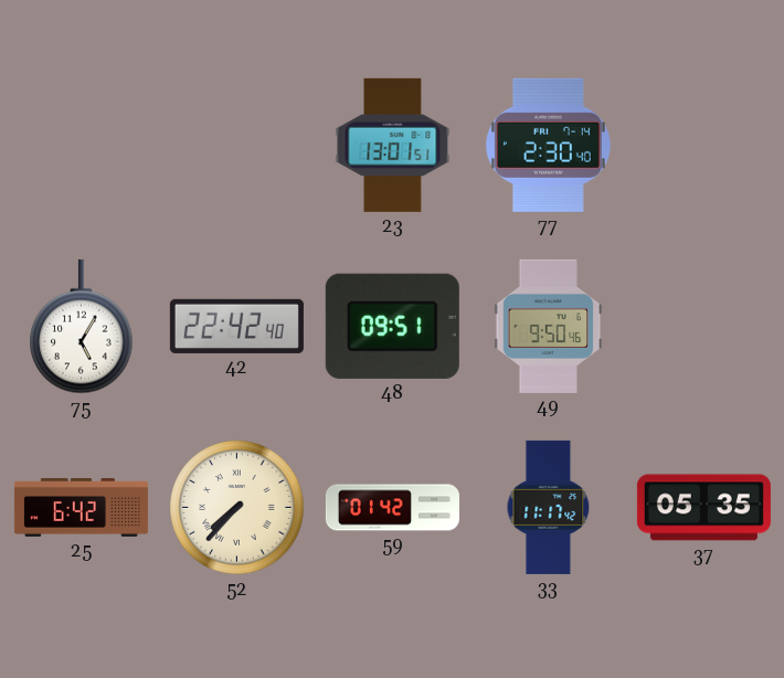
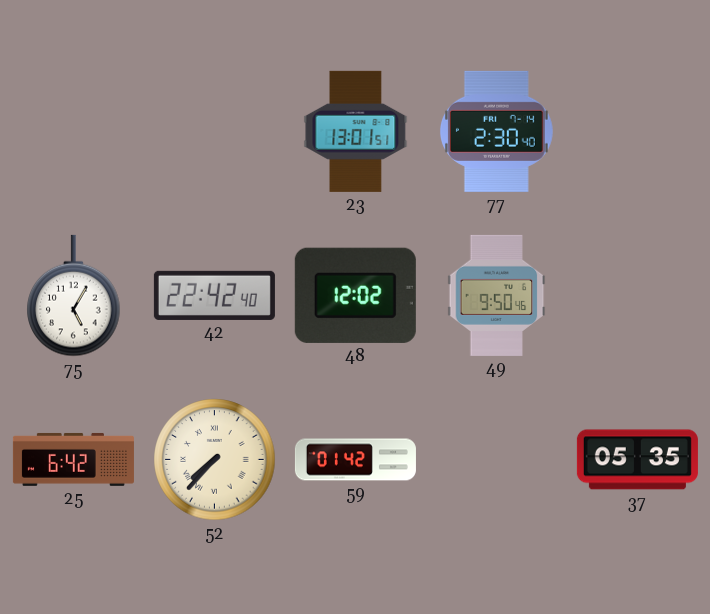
48: 09:51 -> 12:02 (355, 295)
33: 11:17 -> none (549, 507)
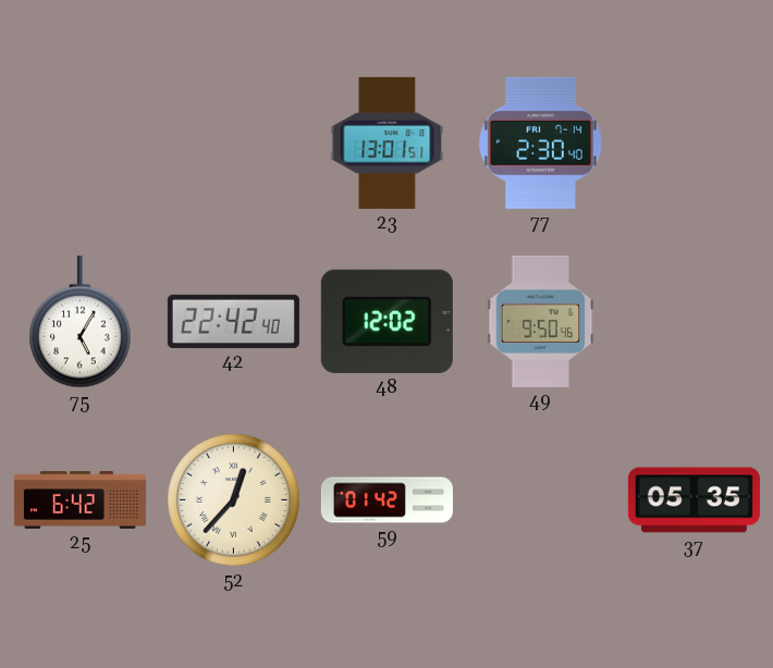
52: 7:37 -> 12:37 (234, 500)
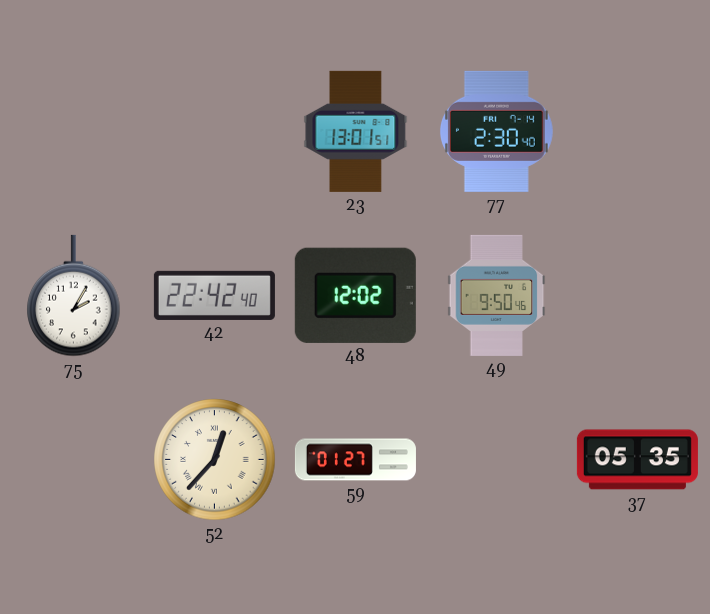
75: 5:05 -> 2:05 (74, 296)
25: 6:42 -> none (79, 499)
59: 01:42 -> 01:27 (355, 460)
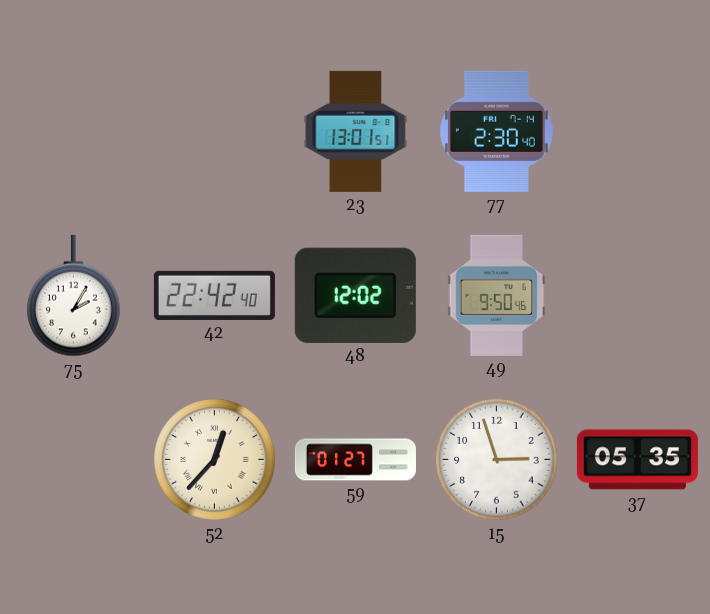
15: none -> 2:57 (497, 460)
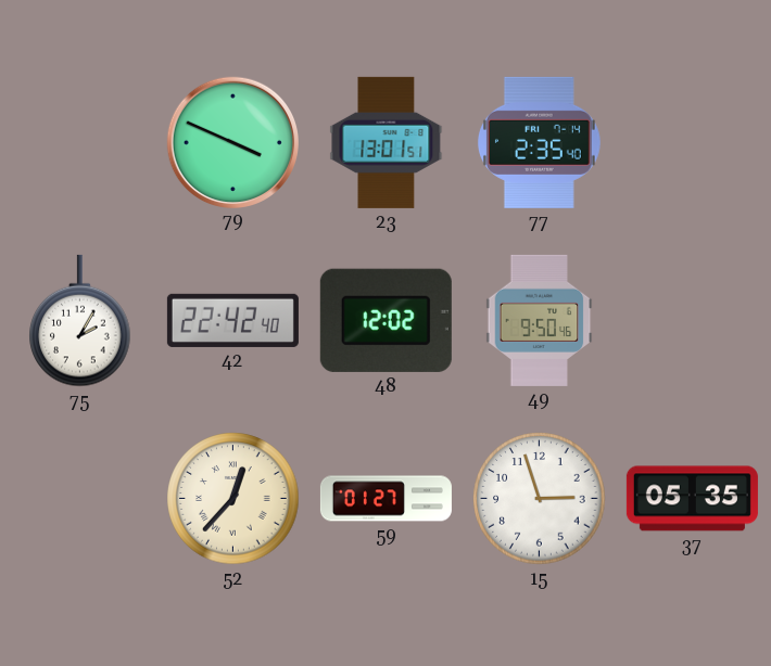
79: none -> 3:49 (232, 142)
77: 2:30 -> 2:35 (539, 142)
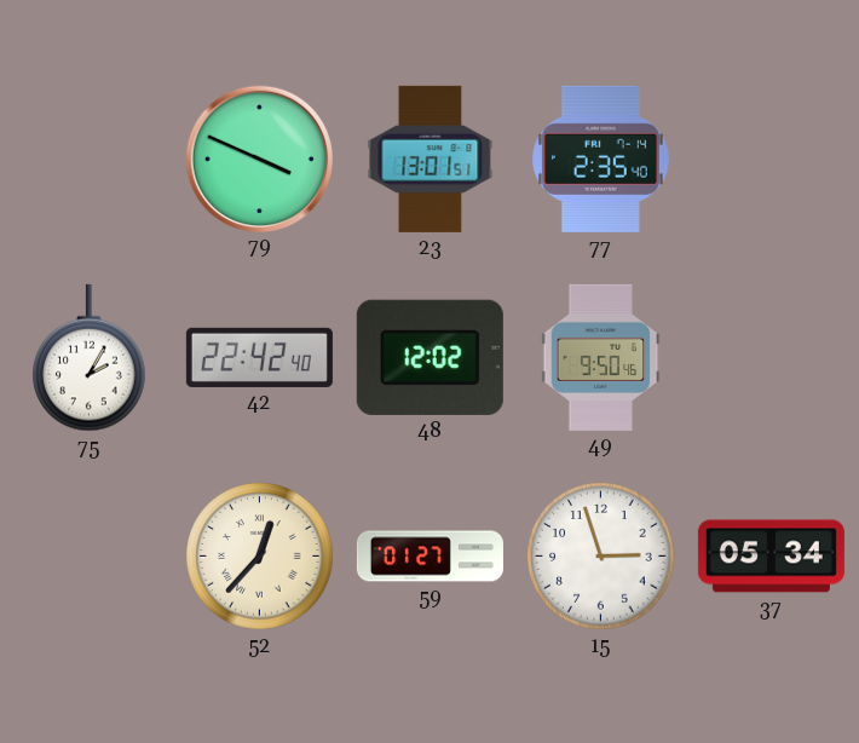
37: 05:35 -> 05:34 (771, 557)
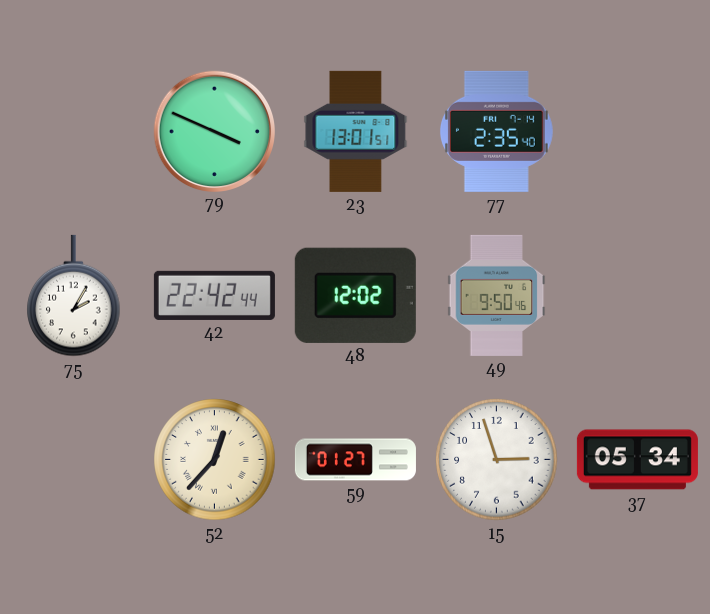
42: 22:42:40 -> 22:42:44 (214, 295)
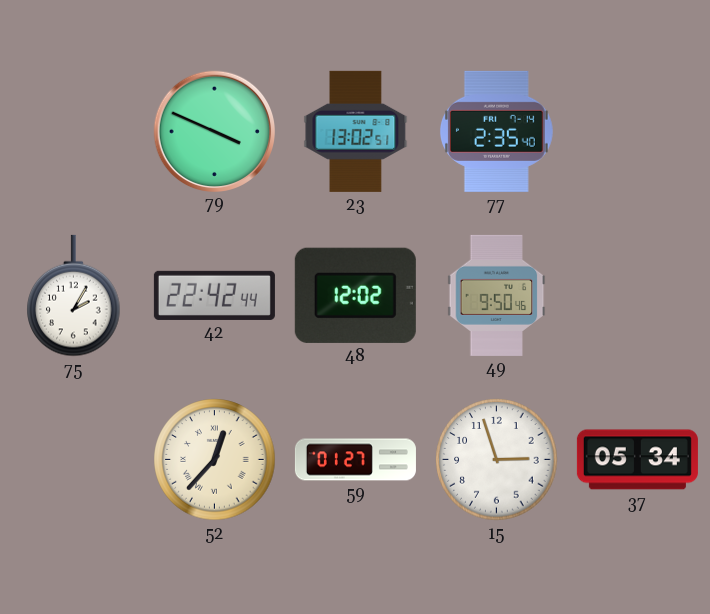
23: 13:01 -> 13:02 (356, 131)
